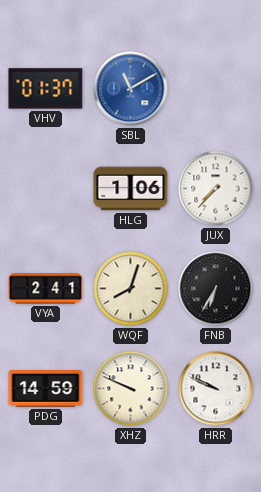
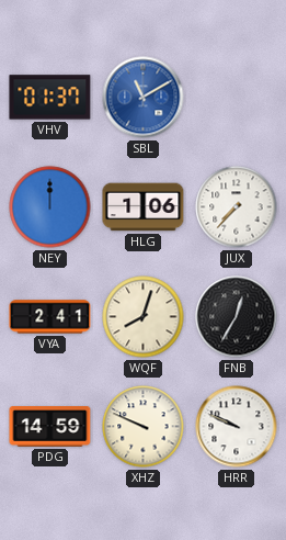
NEY: none -> 12:00 (50, 207)
FNB: 6:35 -> 12:35 (237, 317)
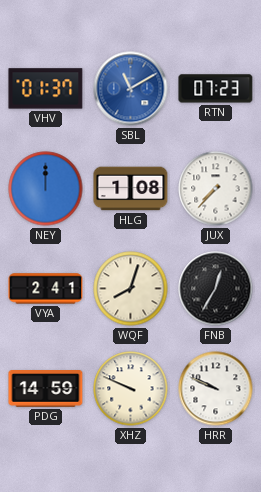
RTN: none -> 07:23 (216, 89)
HLG: 1:06 -> 1:08 (131, 189)
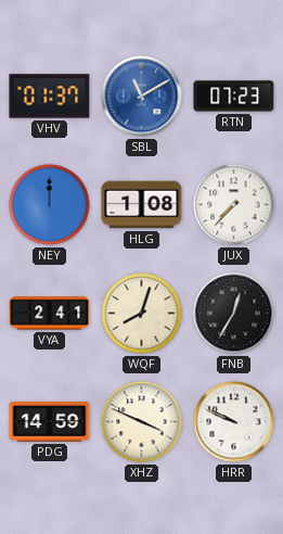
XHZ: 9:49 -> 3:49 (142, 422)
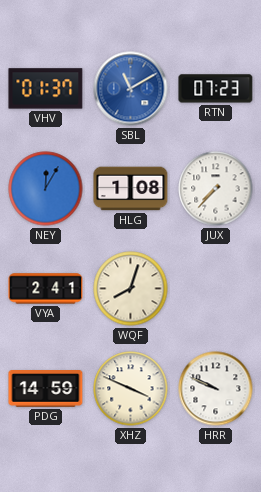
NEY: 12:00 -> 12:05 (46, 189)
FNB: 12:35 -> none (234, 314)
